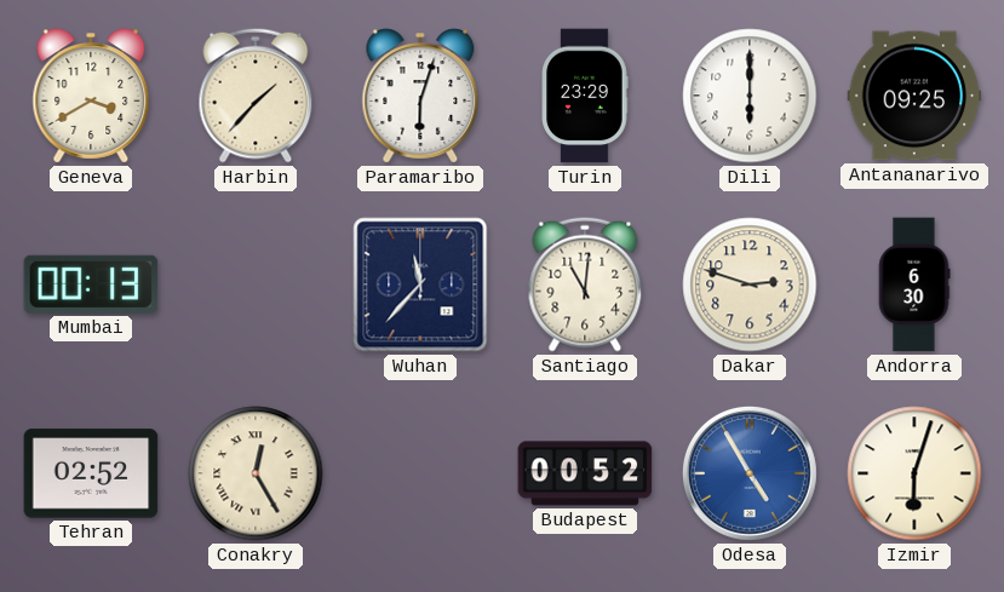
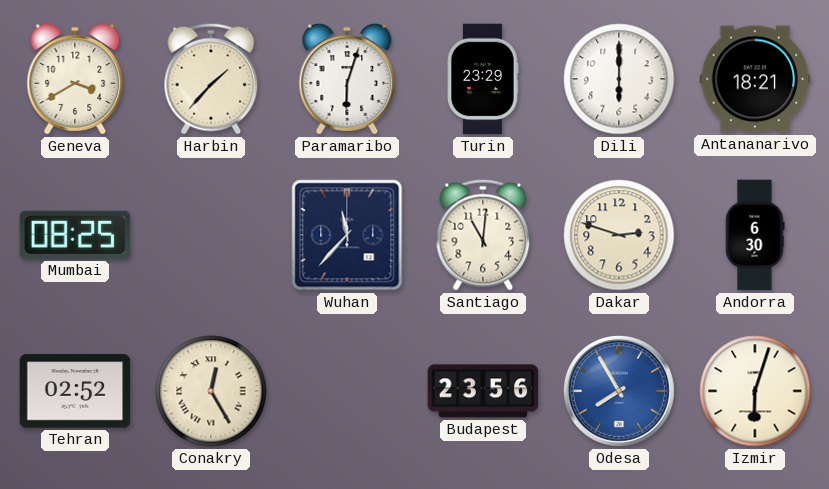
Antananarivo: 09:25 -> 18:21 (755, 79)
Mumbai: 00:13 -> 08:25 (75, 235)
Budapest: 00:52 -> 23:56 (483, 391)
Odesa: 4:55 -> 7:55 (619, 391)
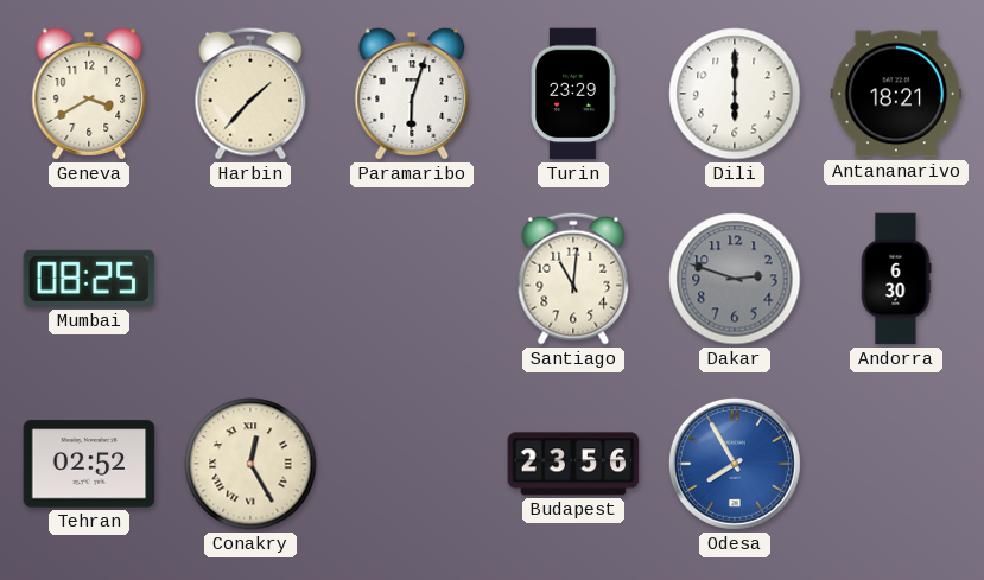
Wuhan: 11:37 -> none (347, 235)
Dakar dial: cream -> grey (735, 279)
Izmir: 6:03 -> none (755, 391)
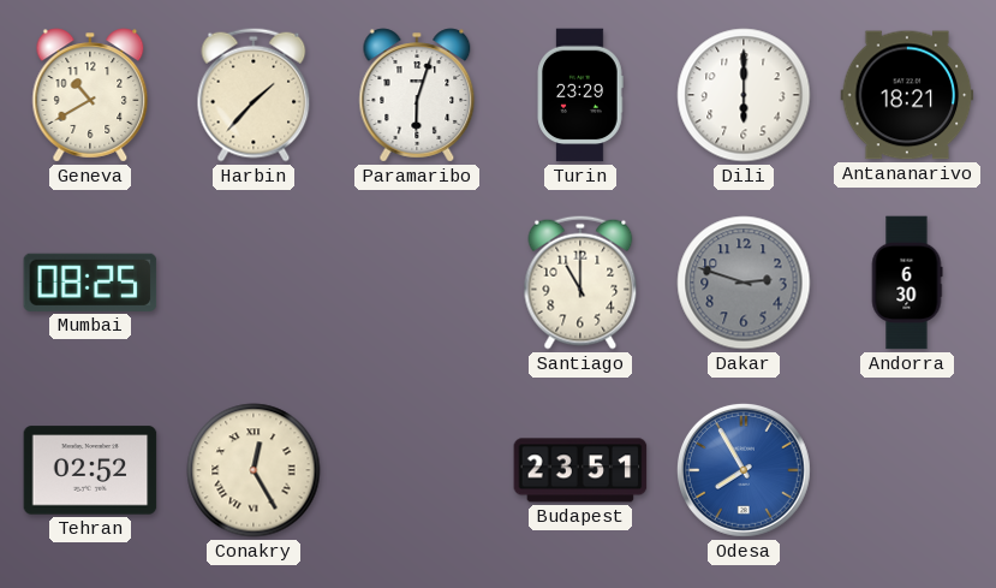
Geneva: 3:40 -> 10:40 (90, 95)
Santiago: 11:01 -> 11:00 (580, 283)
Budapest: 23:56 -> 23:51 (580, 470)
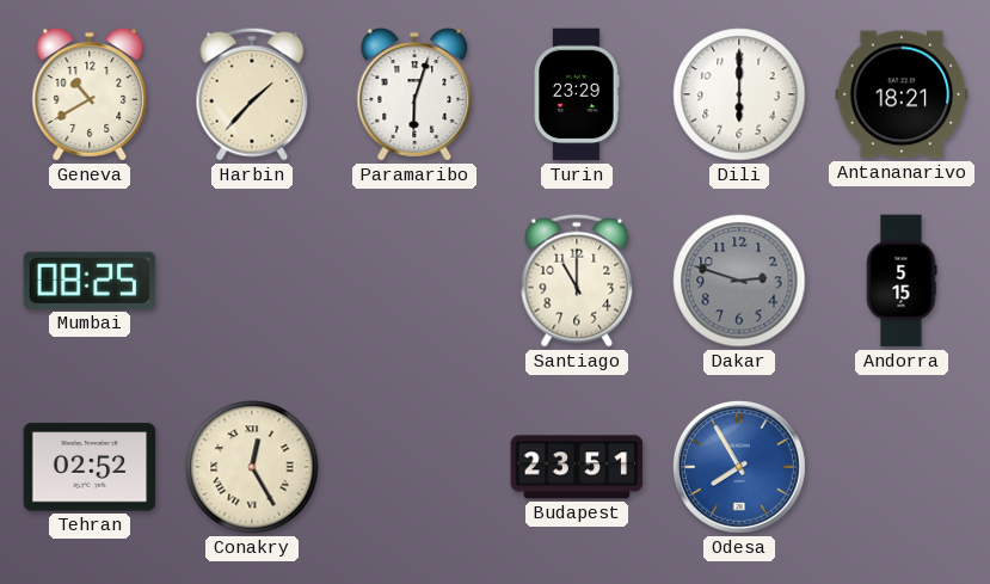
Andorra: 6:30 -> 5:15 (902, 281)
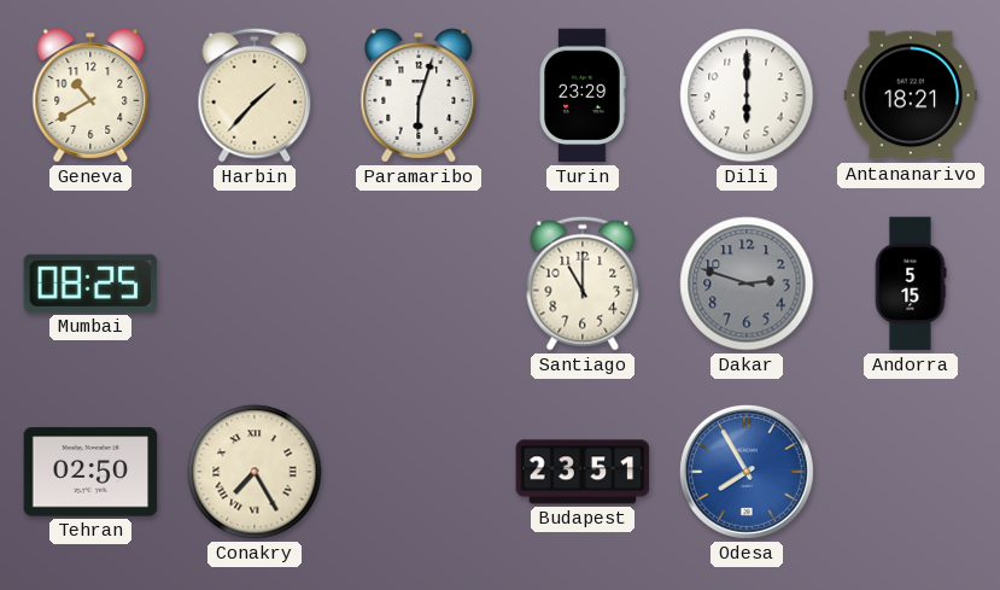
Tehran: 02:52 -> 02:50 (90, 472)
Conakry: 12:25 -> 7:25 (255, 472)
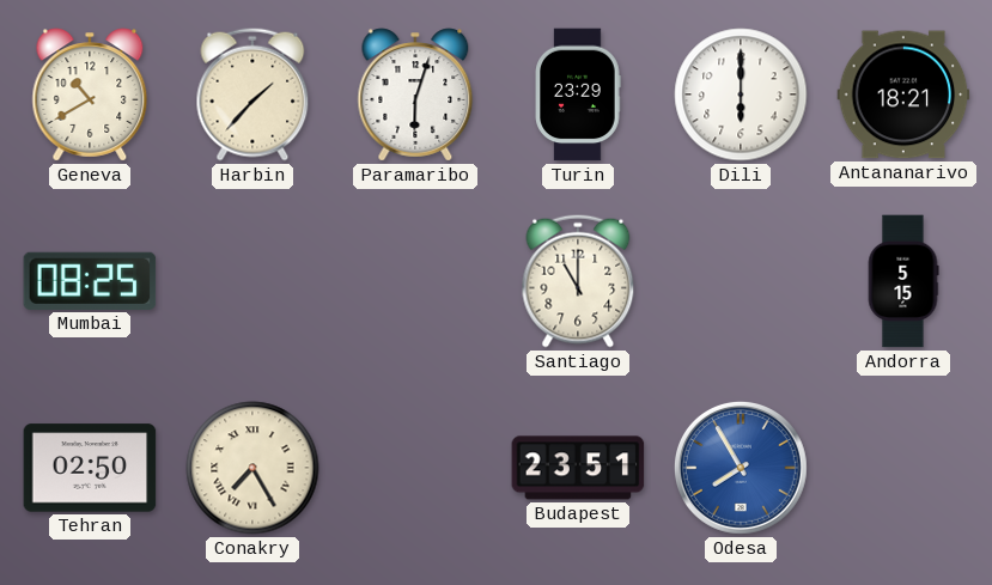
Dakar: 2:48 -> none (747, 284)
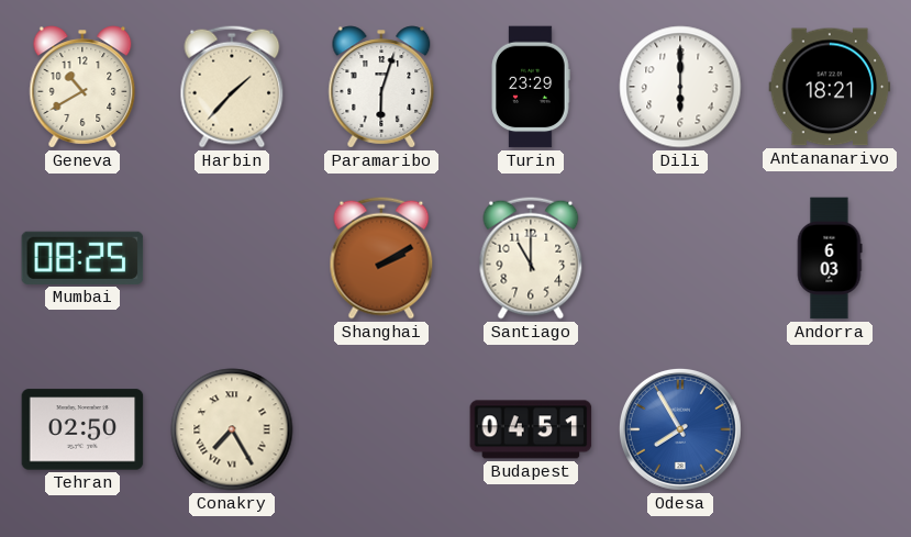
Shanghai: none -> 2:10 (381, 258)
Andorra: 5:15 -> 6:03 (830, 258)
Budapest: 23:51 -> 04:51 (531, 429)
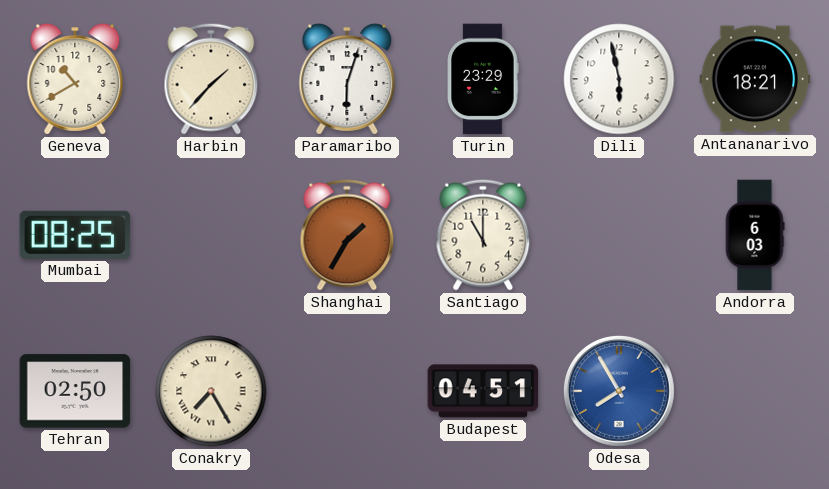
Dili: 6:00 -> 5:58 (619, 79)
Shanghai: 2:10 -> 1:35 (347, 235)
